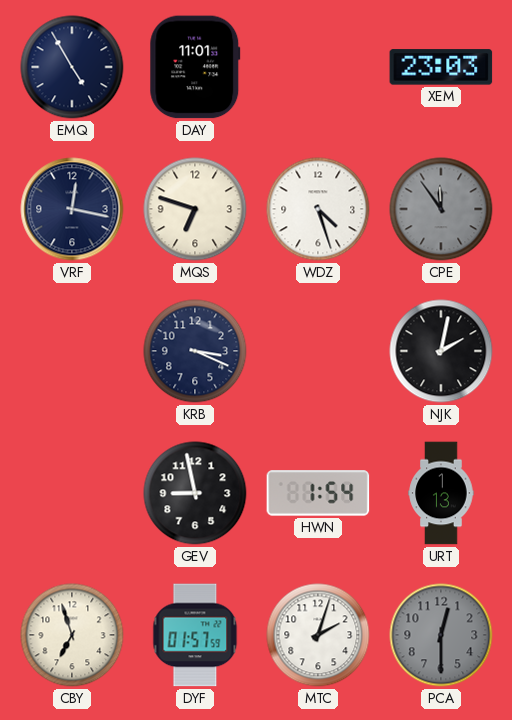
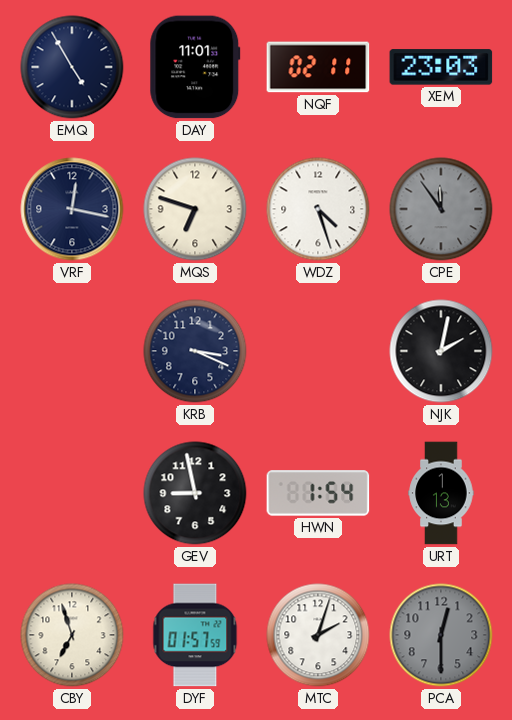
NQF: none -> 02:11 (318, 67)
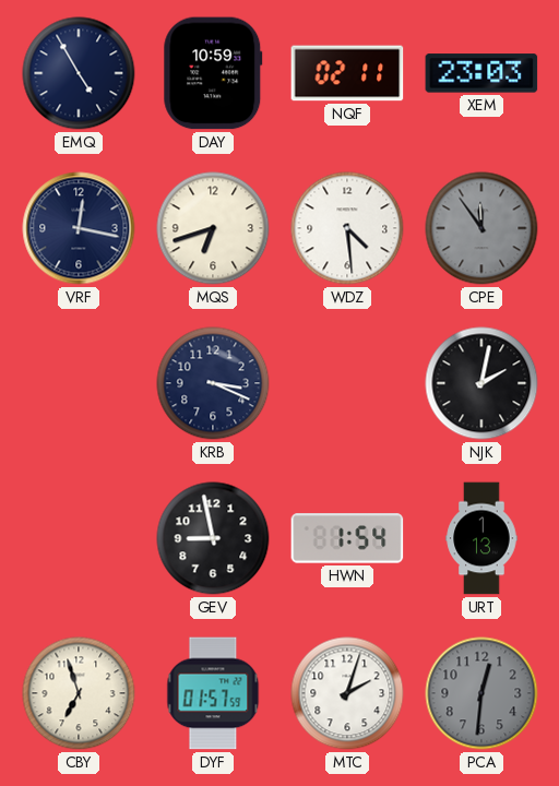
DAY: 11:01 -> 10:59 (213, 73)
MQS: 6:48 -> 6:42 (213, 228)
WDZ: 4:27 -> 4:29 (347, 228)
PCA: 12:30 -> 12:31 (481, 693)
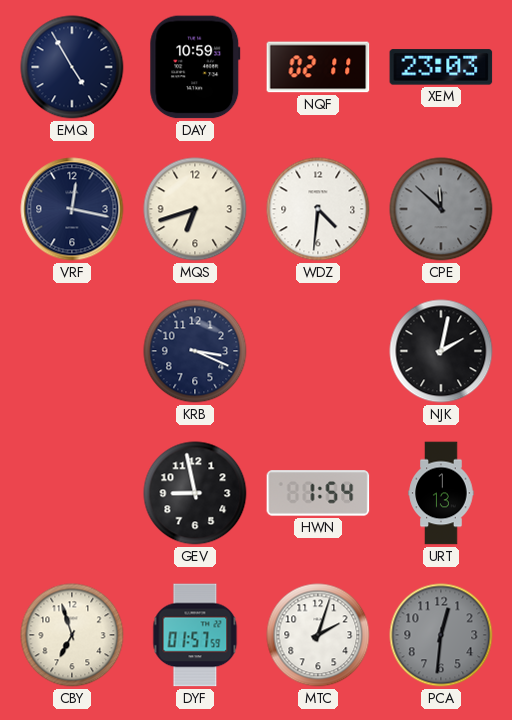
WDZ: 4:29 -> 4:31 (318, 209)
CPE: 11:54 -> 11:52 (441, 209)
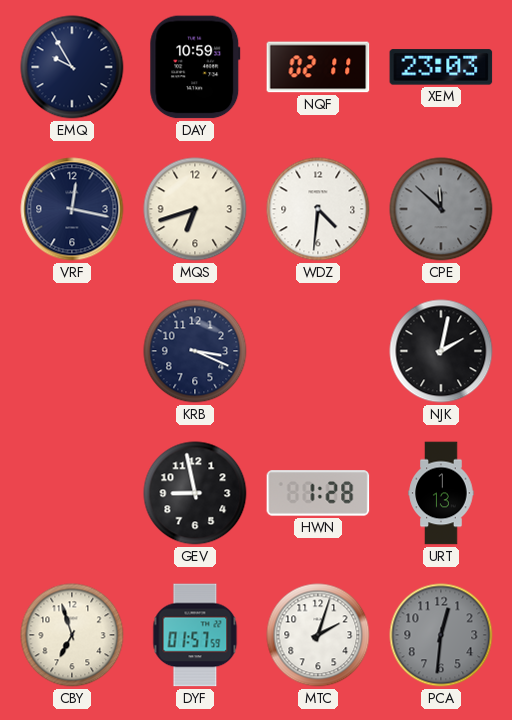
EMQ: 4:55 -> 9:55 (72, 67)
HWN: 1:54 -> 1:28 (318, 493)
